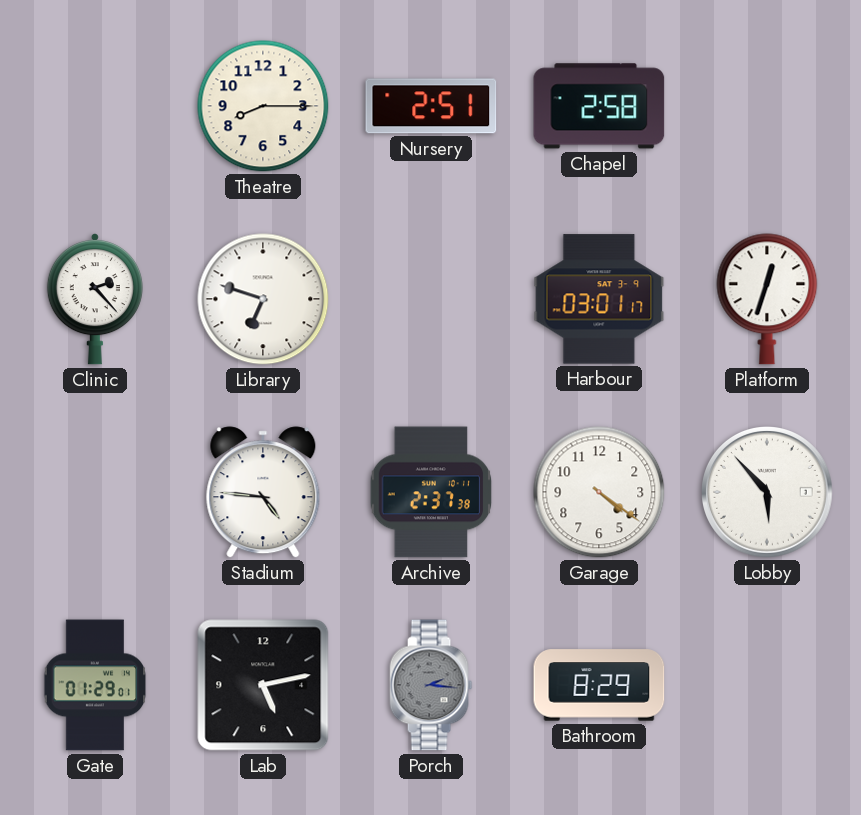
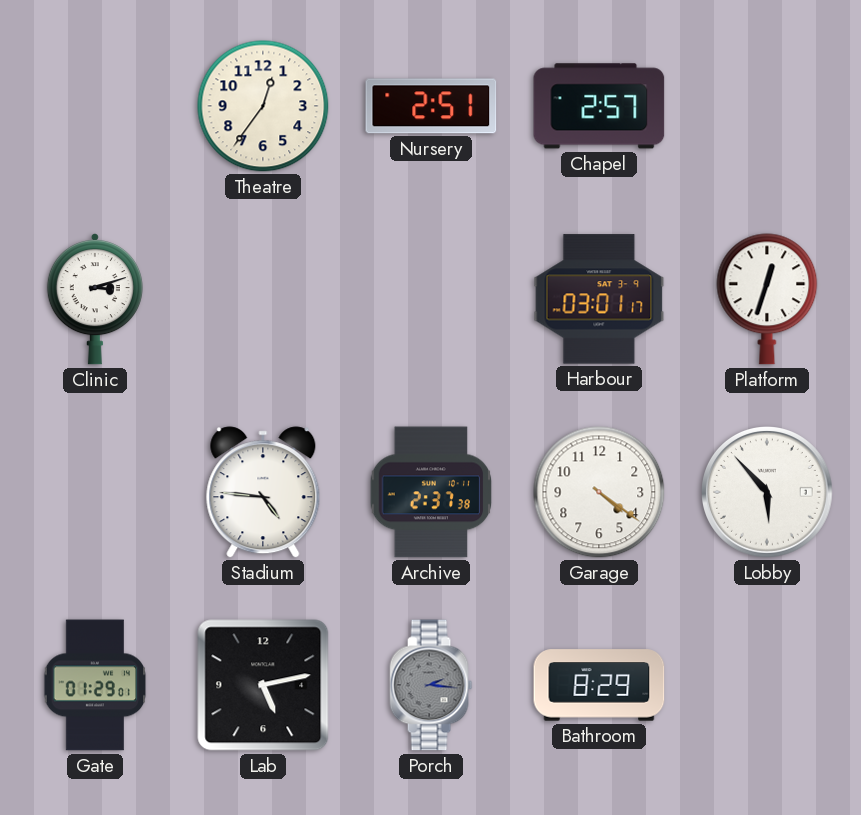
Theatre: 8:15 -> 12:36 (263, 106)
Chapel: 2:58 -> 2:57 (599, 106)
Clinic: 2:23 -> 3:12 (95, 300)
Library: 6:48 -> none (263, 299)
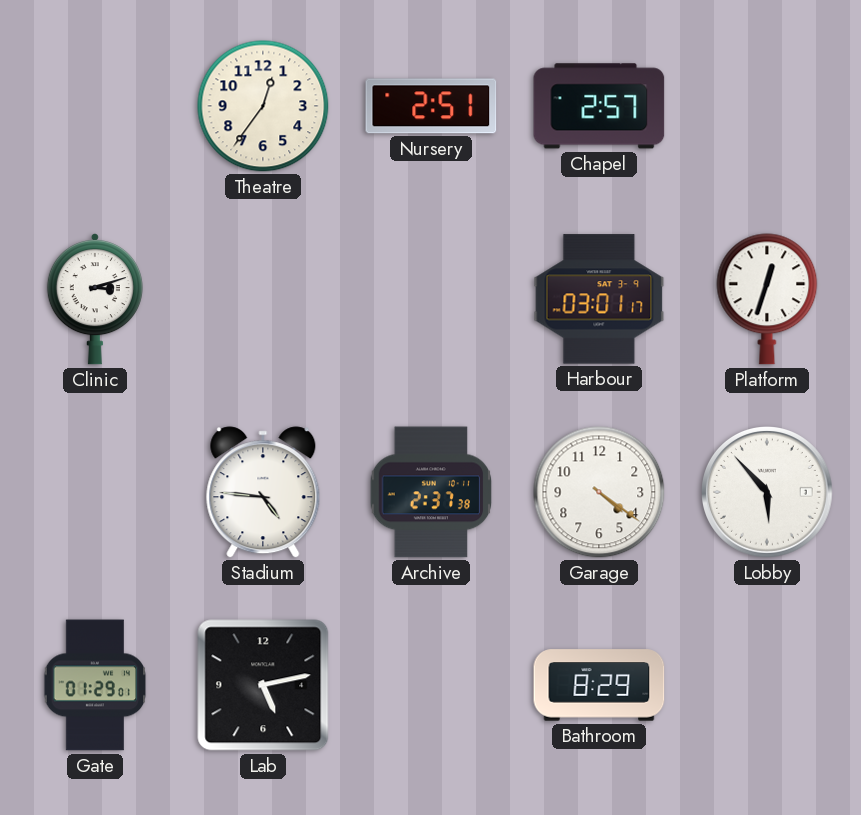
Porch: 2:16 -> none (431, 685)
